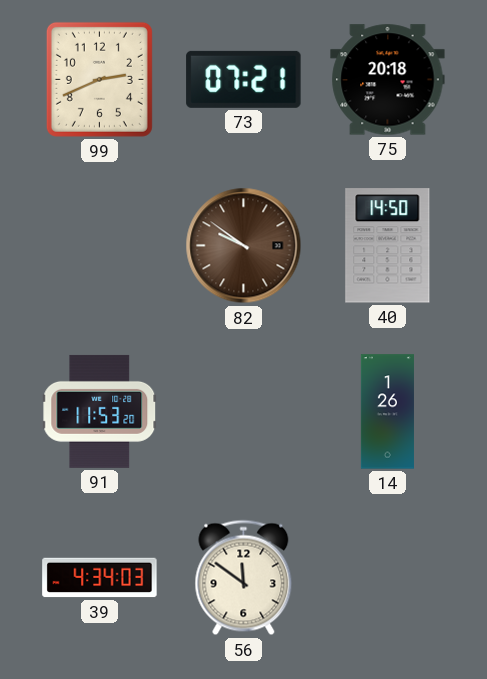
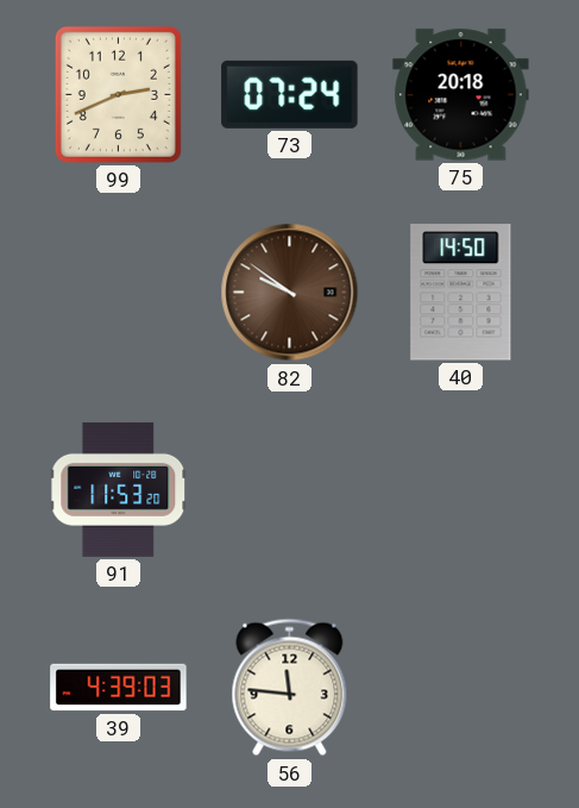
73: 07:21 -> 07:24 (290, 94)
14: 1:26 -> none (387, 412)
39: 4:34 -> 4:39 (119, 688)
56: 11:51 -> 11:46 (290, 688)
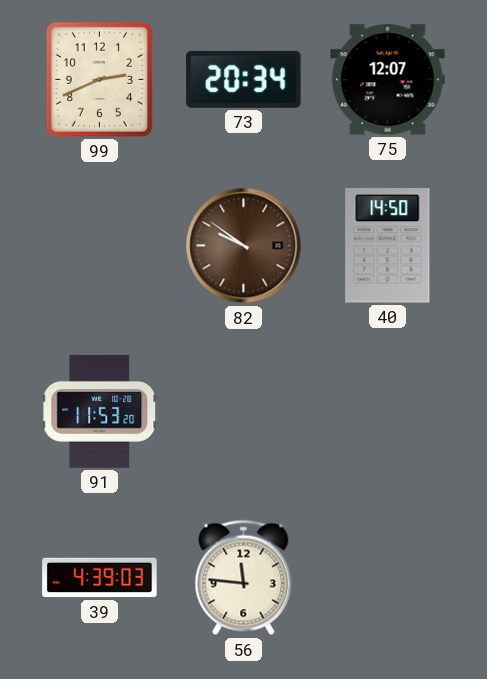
73: 07:24 -> 20:34 (244, 79)
75: 20:18 -> 12:07 (388, 80)
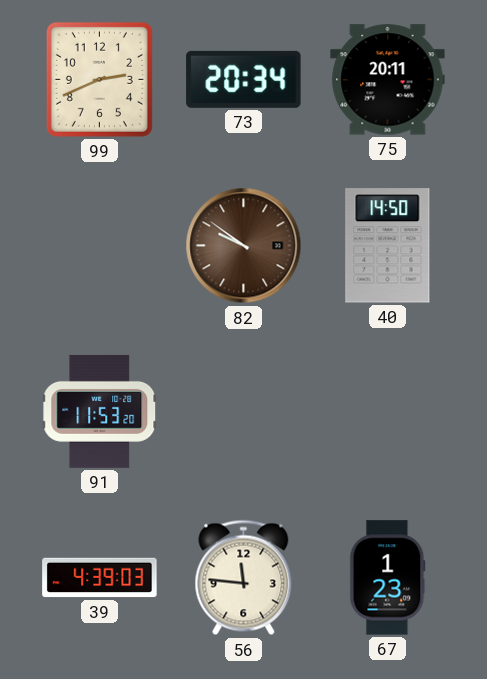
75: 12:07 -> 20:11 (388, 80)
67: none -> 1:23 (388, 578)
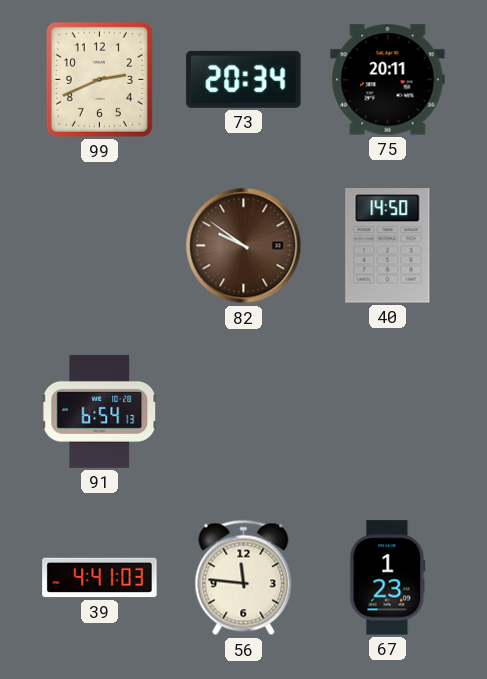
91: 11:53 -> 6:54 (100, 411)
39: 4:39 -> 4:41 (100, 578)
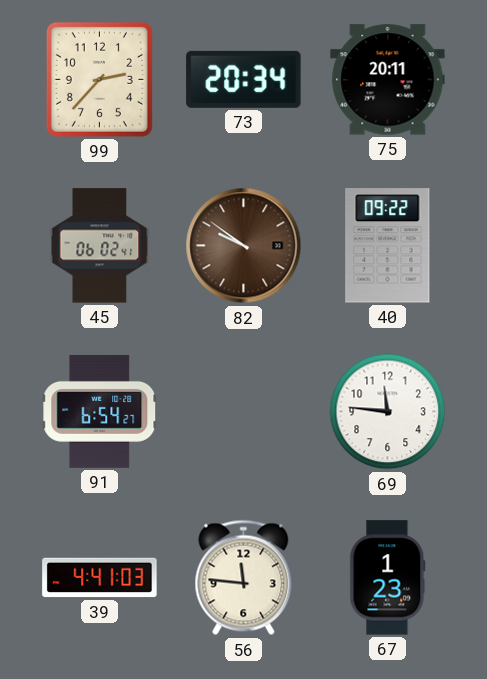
99: 2:41 -> 2:37 (99, 79)
45: none -> 06:02 (100, 246)
40: 14:50 -> 09:22 (388, 246)
91: 6:54:13 -> 6:54:27 (100, 411)
69: none -> 11:46 (388, 412)
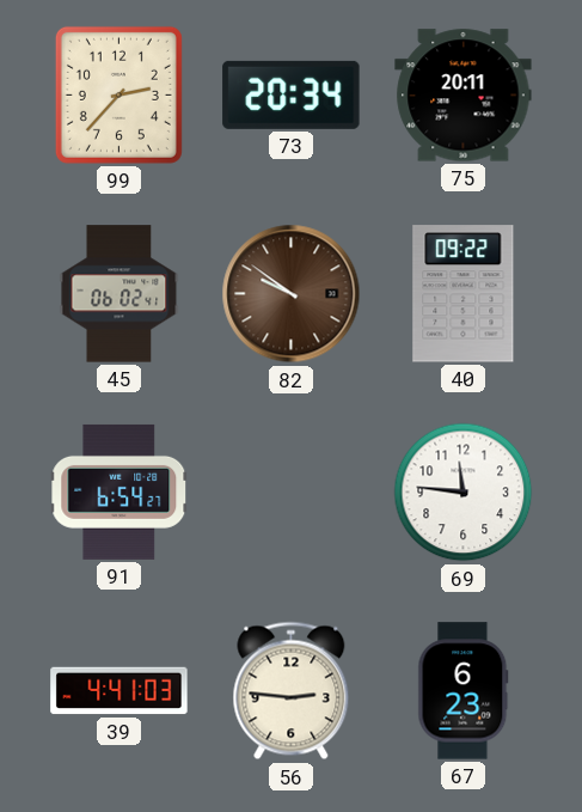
56: 11:46 -> 2:46 (292, 691)
67: 1:23 -> 6:23 (464, 691)
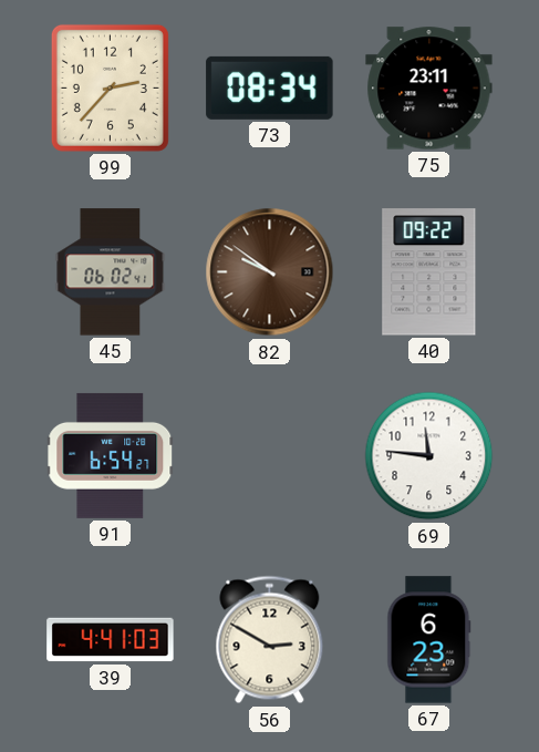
73: 20:34 -> 08:34 (270, 87)
75: 20:11 -> 23:11 (429, 89)
56: 2:46 -> 2:50 (270, 640)
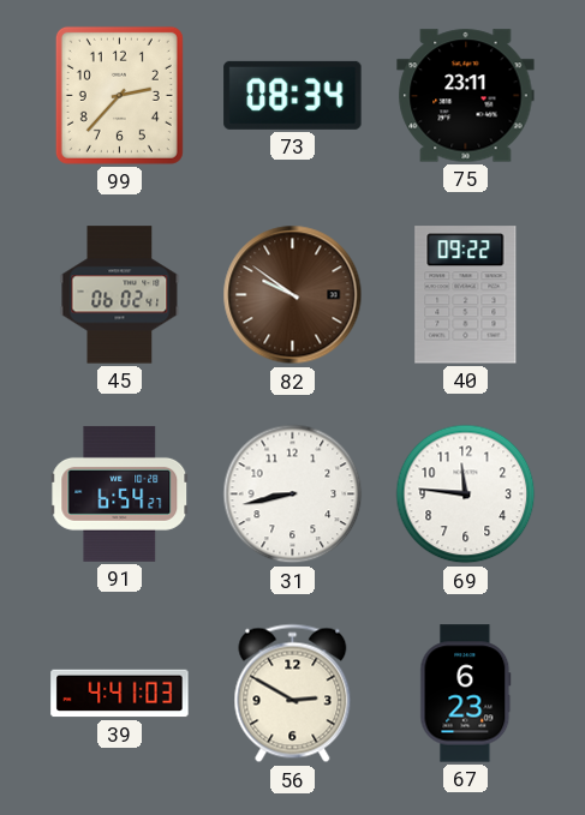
31: none -> 8:43 (293, 495)
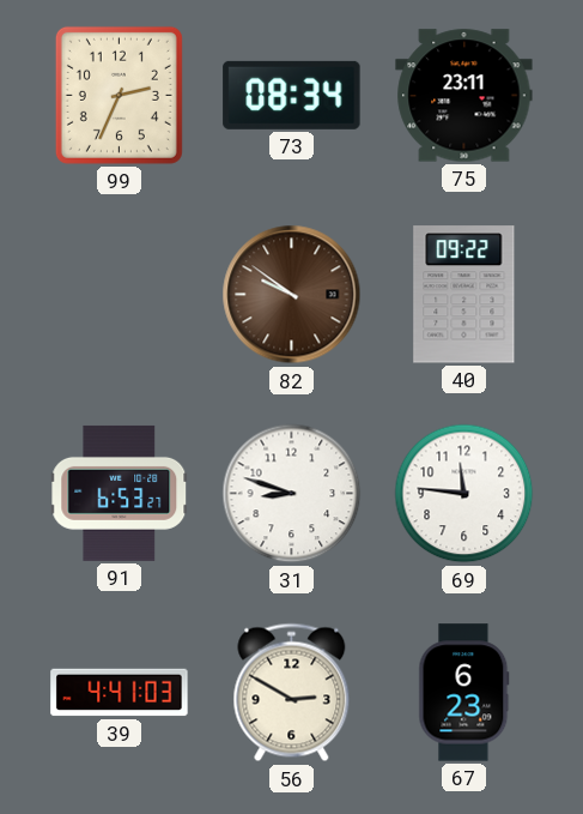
99: 2:37 -> 2:34 (119, 95)
45: 06:02 -> none (120, 295)
91: 6:54 -> 6:53 (120, 493)
31: 8:43 -> 8:48 (292, 494)
